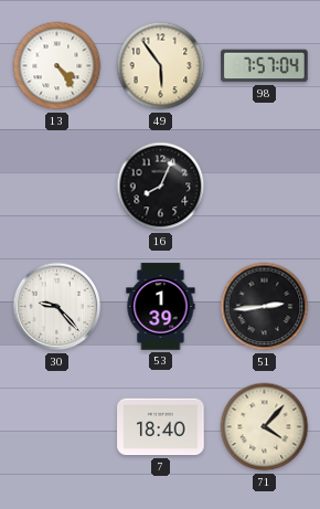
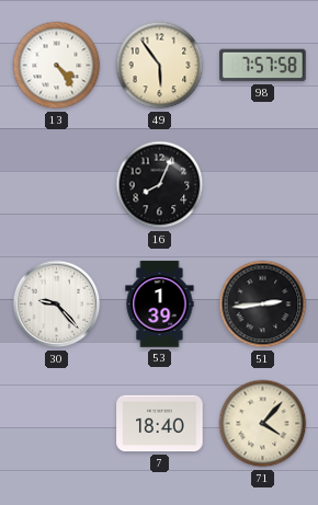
98: 7:57:04 -> 7:57:58 (263, 66)
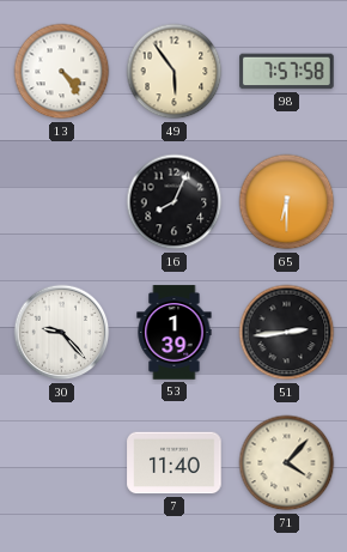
65: none -> 6:30 (287, 202)
7: 18:40 -> 11:40 (175, 463)
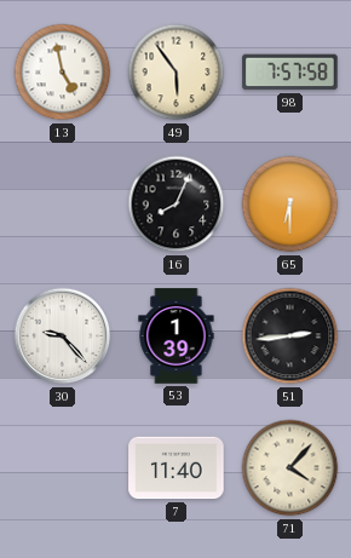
13: 4:24 -> 4:58 (63, 73)
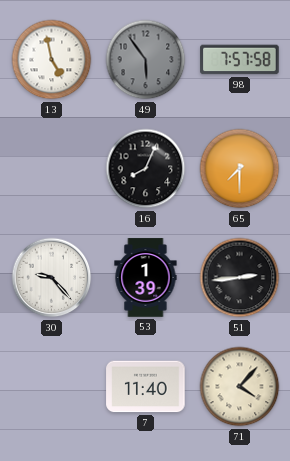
49 dial: cream -> grey (146, 60)
65: 6:30 -> 7:30 (240, 169)
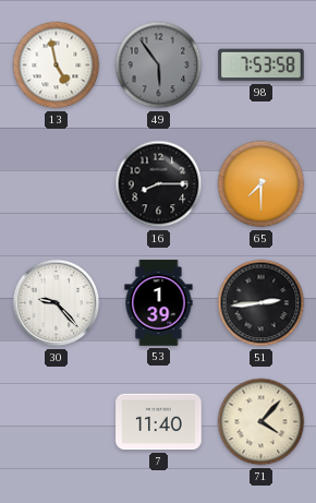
98: 7:57 -> 7:53 (262, 65)
16: 8:04 -> 8:15 (159, 184)
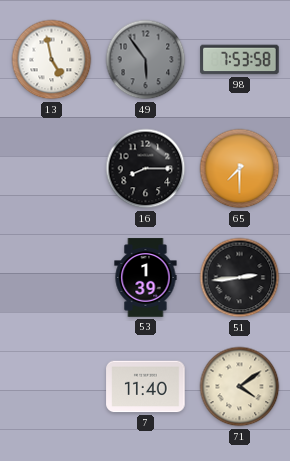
30: 9:23 -> none (57, 303)
71: 4:07 -> 4:09 (240, 387)
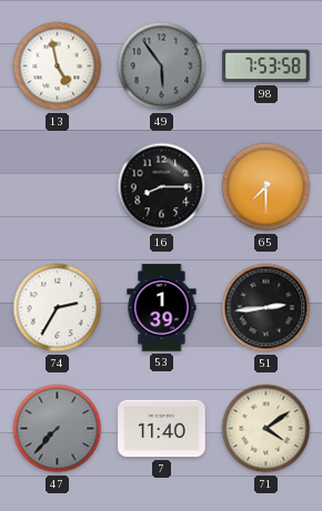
74: none -> 2:35 (58, 308)
47: none -> 7:37 (58, 429)
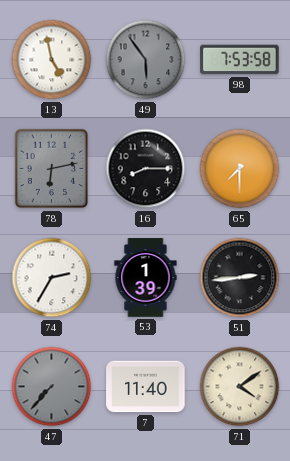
78: none -> 6:13 (52, 169)
